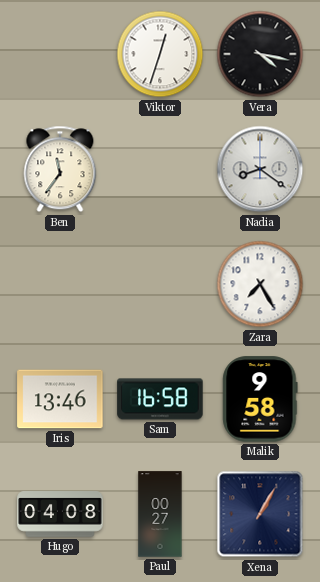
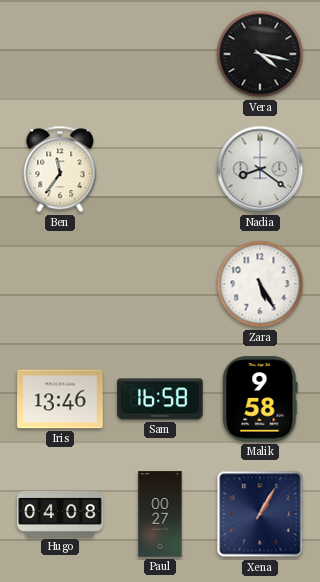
Viktor: 12:33 -> none (160, 54)
Zara: 7:25 -> 5:25 (260, 284)
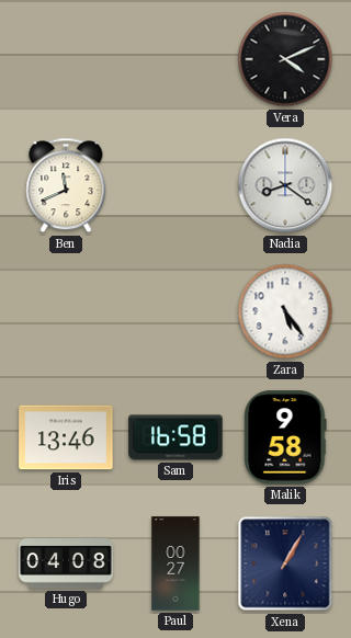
Vera: 4:17 -> 4:11 (285, 59)
Ben: 11:36 -> 11:41 (66, 185)
Zara: 5:25 -> 5:24 (285, 311)
